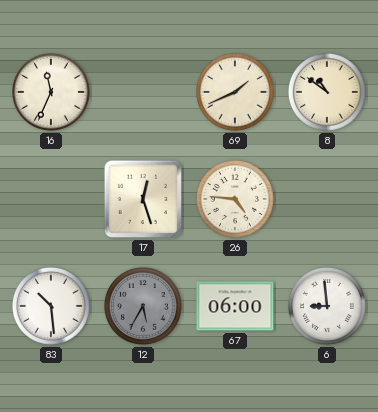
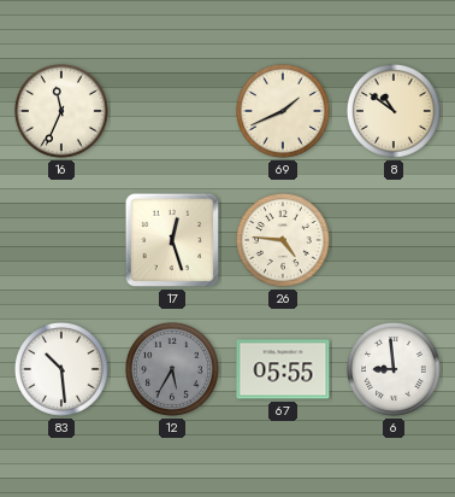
67: 06:00 -> 05:55 (283, 369)
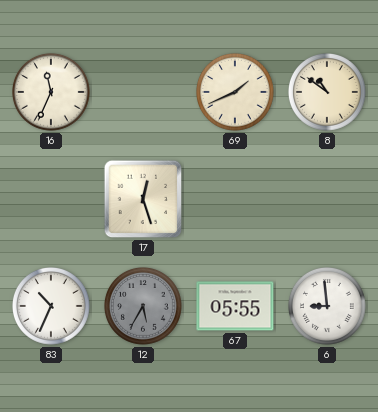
26: 4:46 -> none (284, 241)
83: 10:29 -> 10:34 (52, 307)
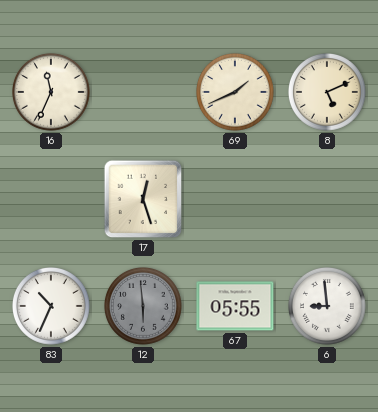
8: 10:51 -> 5:11 (328, 93)
12: 5:35 -> 5:59 (144, 307)
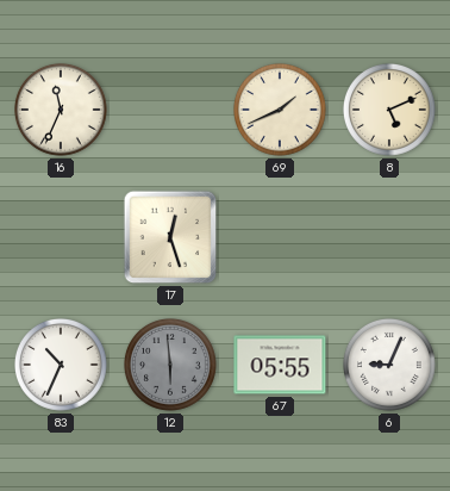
6: 8:59 -> 9:04 (390, 366)
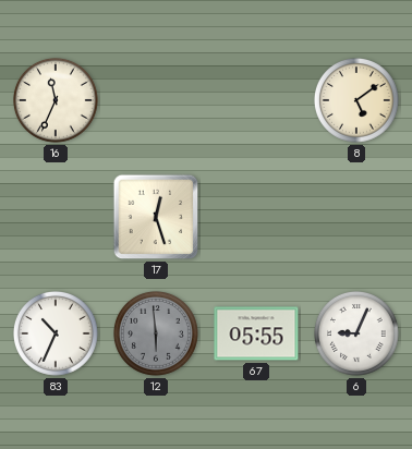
69: 1:41 -> none (281, 111)
8: 5:11 -> 5:09 (358, 101)
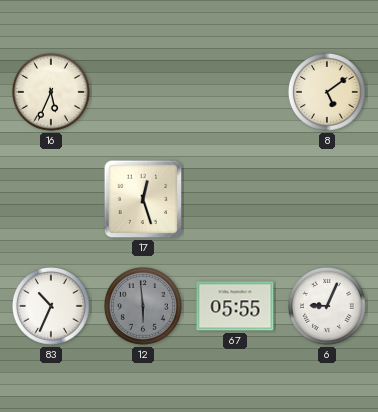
16: 11:34 -> 5:34 (52, 93)
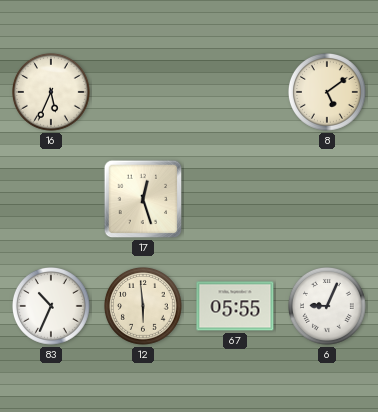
12 dial: grey -> cream (144, 307)
